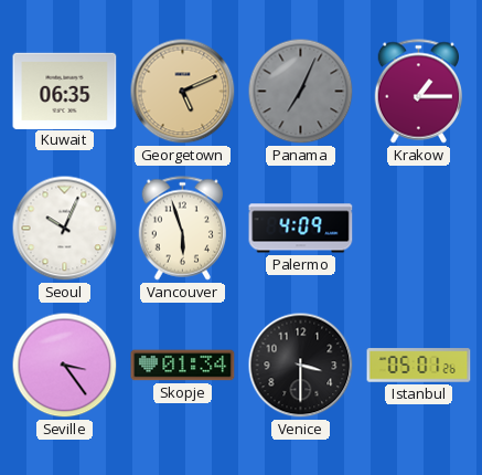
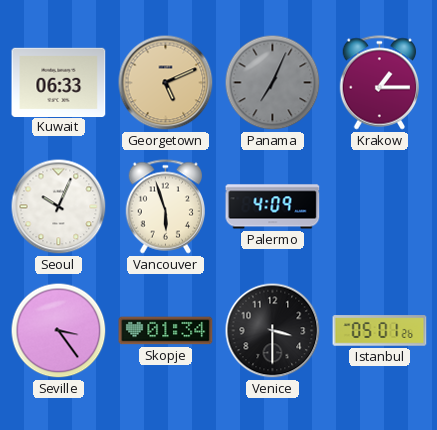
Kuwait: 06:35 -> 06:33 (59, 82)
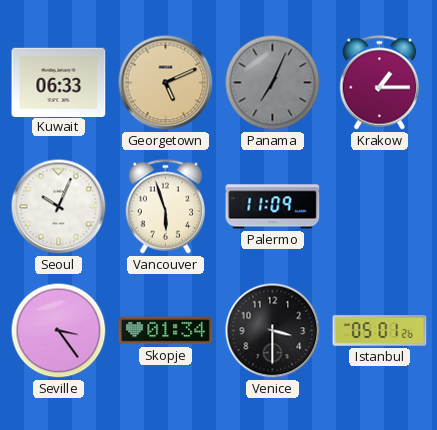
Palermo: 4:09 -> 11:09 (273, 207)
